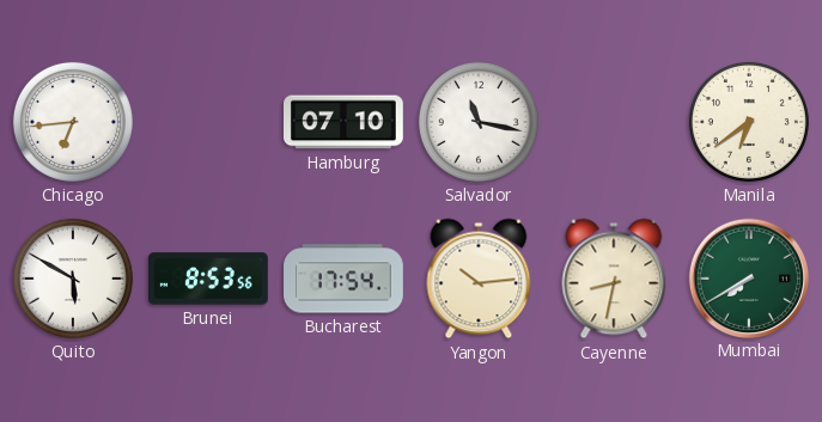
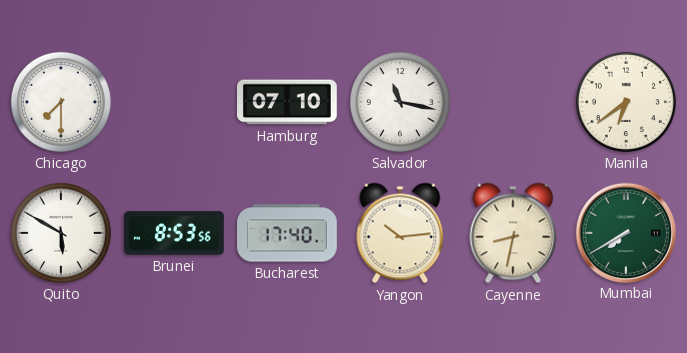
Chicago: 6:44 -> 7:30 (61, 102)
Bucharest: 17:54 -> 17:40 (287, 233)
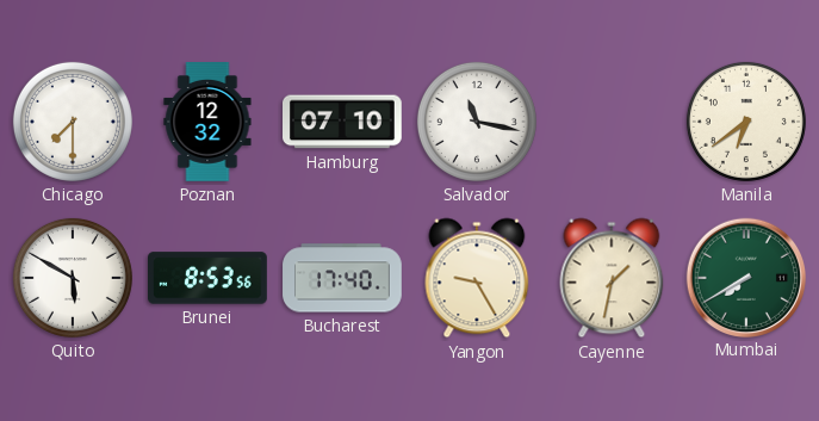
Poznan: none -> 12:32 (207, 123)
Yangon: 10:14 -> 9:25 (477, 278)
Cayenne: 8:32 -> 1:32 (612, 278)
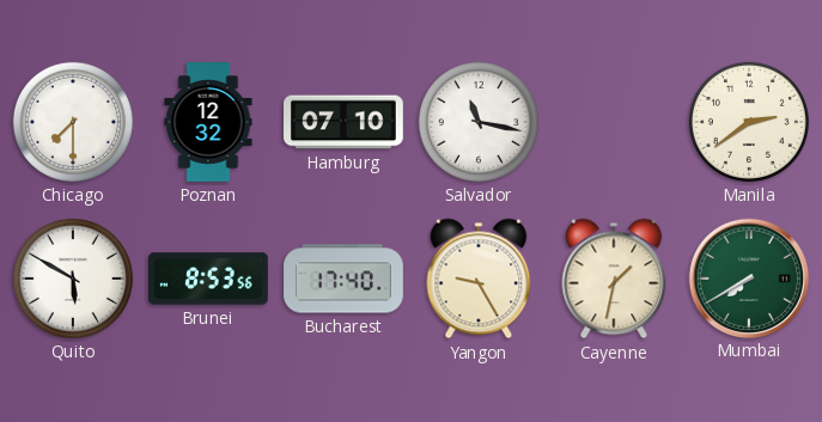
Manila: 6:39 -> 2:39 (749, 122)
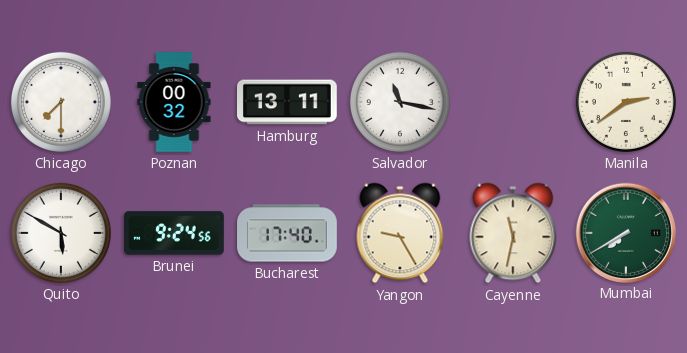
Poznan: 12:32 -> 00:32 (174, 103)
Hamburg: 07:10 -> 13:11 (288, 102)
Brunei: 8:53 -> 9:24 (175, 233)
Cayenne: 1:32 -> 11:32 (513, 233)
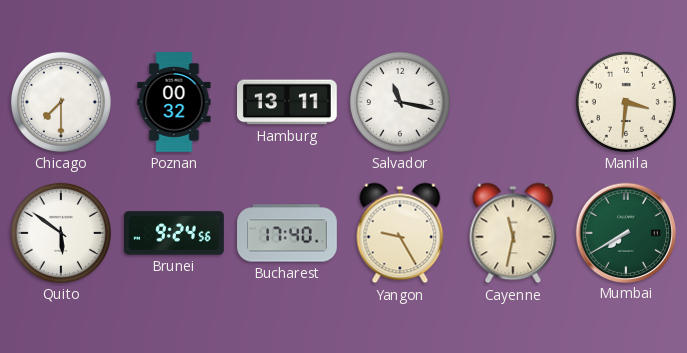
Manila: 2:39 -> 3:31 (626, 102)
Quito: 5:50 -> 5:51 (61, 233)
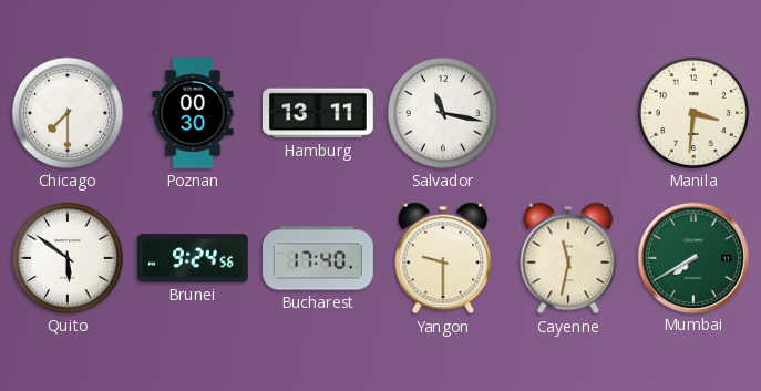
Poznan: 00:32 -> 00:30 (193, 114)
Yangon: 9:25 -> 9:30 (443, 258)
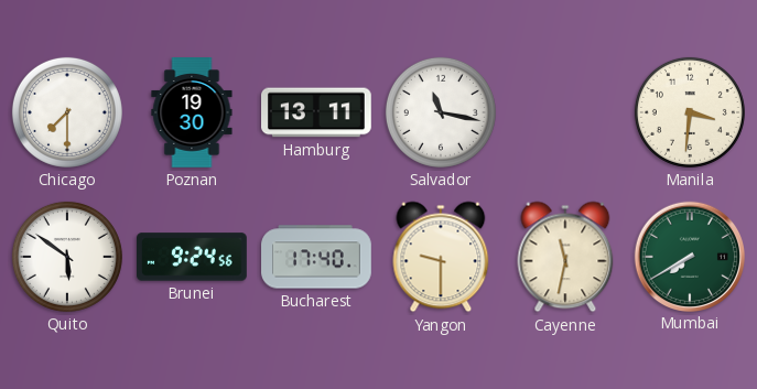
Poznan: 00:30 -> 19:30 (192, 114)
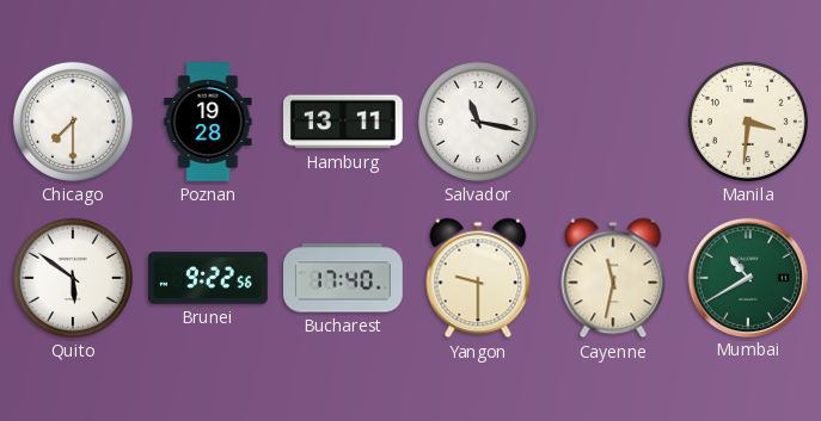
Poznan: 19:30 -> 19:28 (208, 123)
Brunei: 9:24 -> 9:22 (209, 278)
Mumbai: 7:40 -> 10:40 (747, 277)
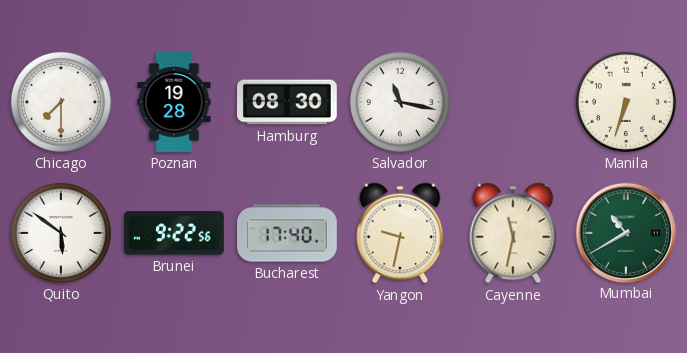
Hamburg: 13:11 -> 08:30 (288, 102)
Manila: 3:31 -> 6:33 (626, 102)
Yangon: 9:30 -> 9:32 (400, 233)
